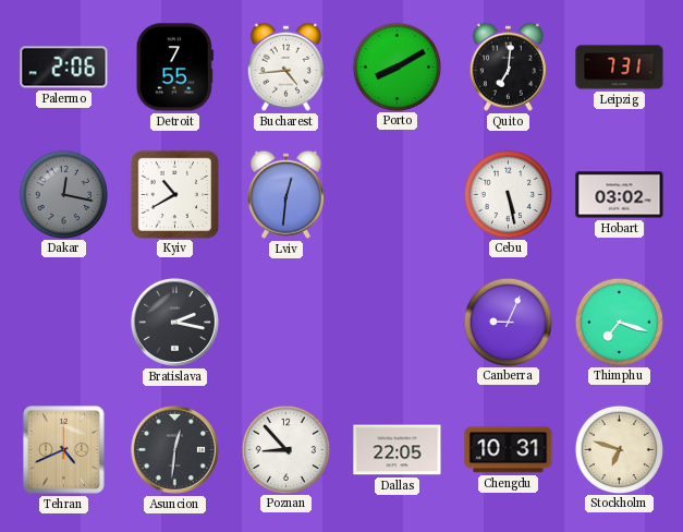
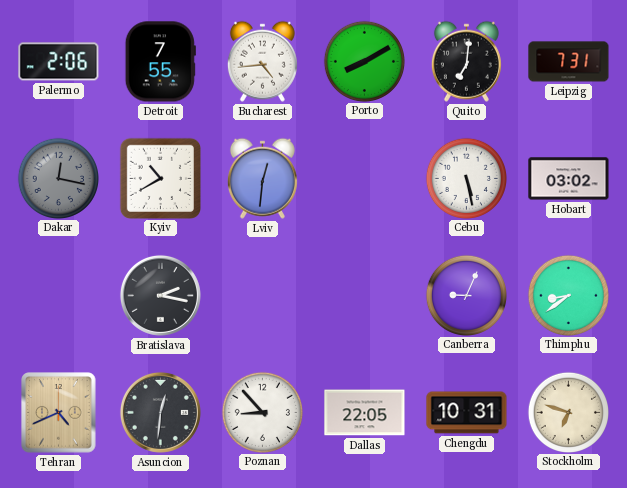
Thimphu: 7:18 -> 8:39 (568, 295)
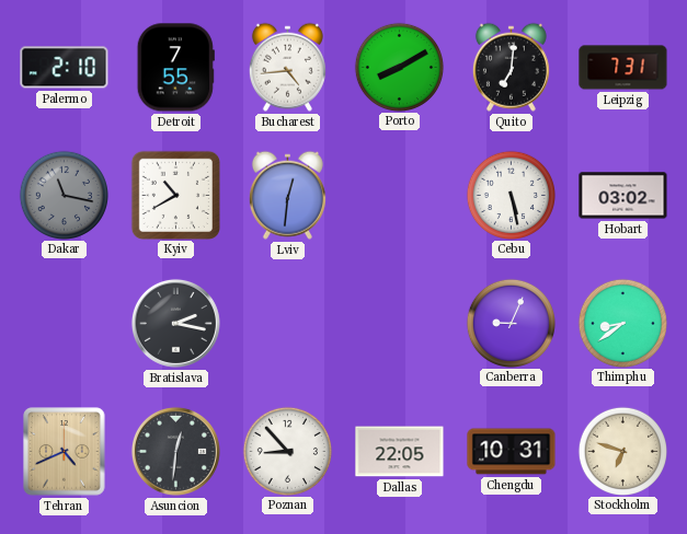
Palermo: 2:06 -> 2:10 (65, 68)
Dakar: 12:17 -> 11:17 (64, 195)
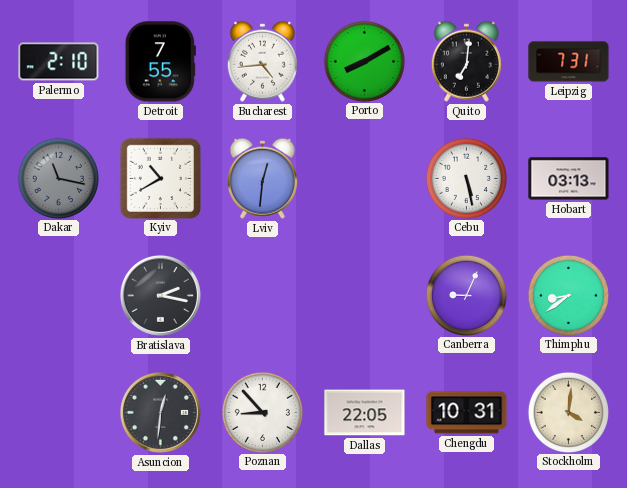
Hobart: 03:02 -> 03:13 (569, 179)
Tehran: 4:41 -> none (65, 452)
Stockholm: 6:48 -> 4:01 (568, 412)
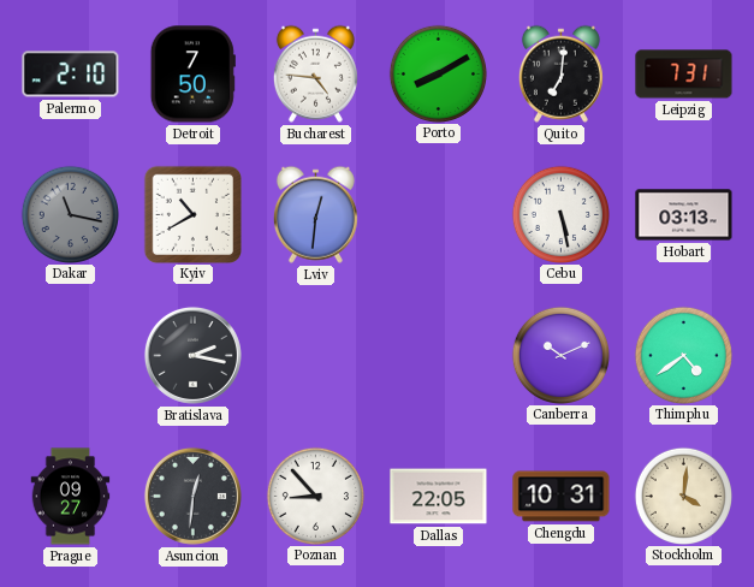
Detroit: 7:55 -> 7:50 (192, 75)
Bucharest: 4:44 -> 4:46 (315, 73)
Canberra: 9:04 -> 10:11 (560, 355)
Thimphu: 8:39 -> 4:39 (683, 355)
Prague: none -> 09:27 (71, 497)
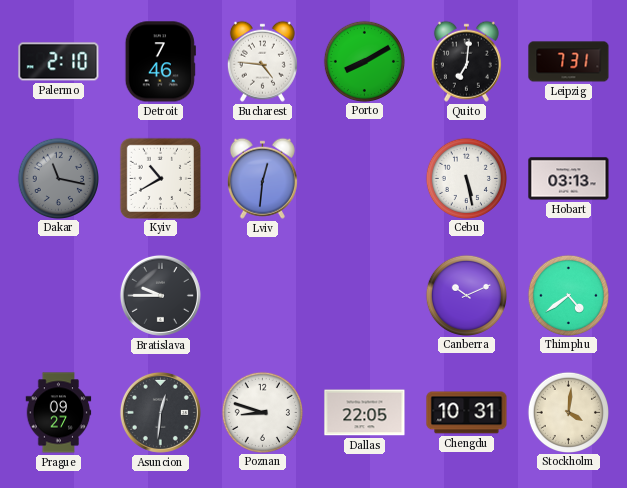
Detroit: 7:50 -> 7:46 (160, 62)
Bratislava: 2:17 -> 9:45 (160, 295)
Poznan: 8:53 -> 8:48 (262, 412)
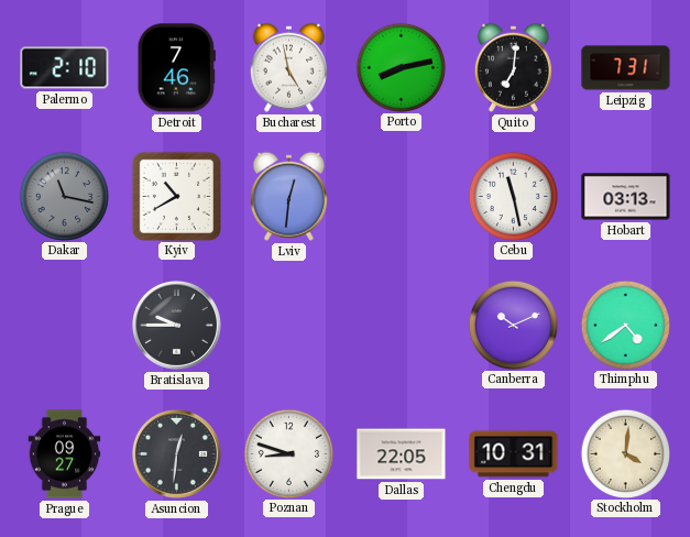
Bucharest: 4:46 -> 4:58 (288, 67)
Porto: 8:10 -> 8:13 (401, 67)
Cebu: 5:28 -> 11:28 (513, 196)
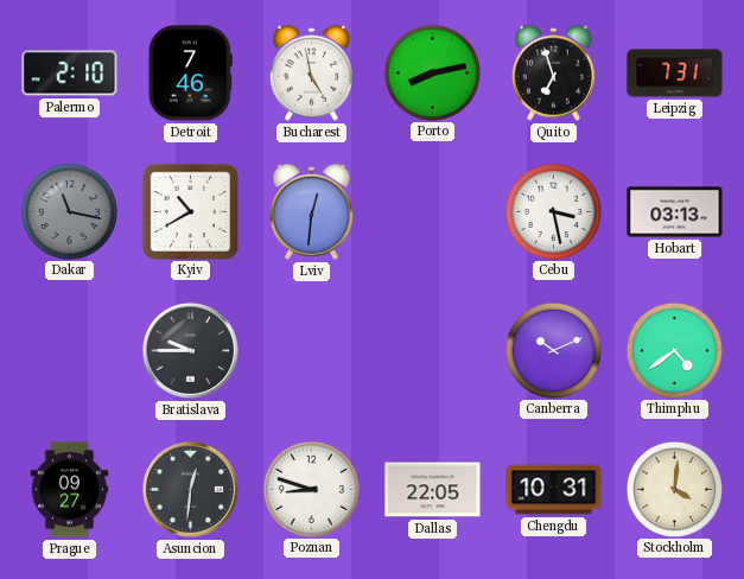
Quito: 7:01 -> 6:57 (553, 72)
Cebu: 11:28 -> 3:28 (553, 211)
